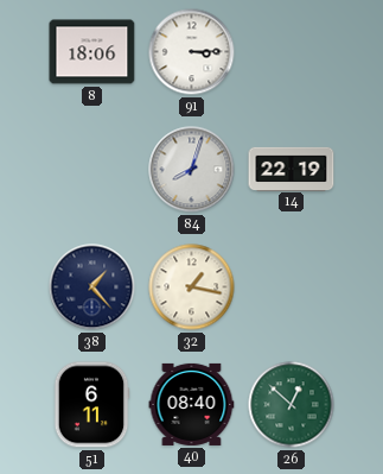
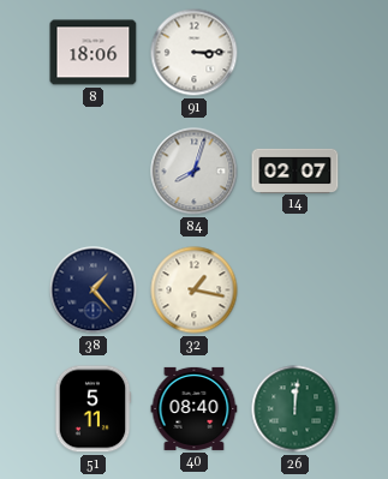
14: 22:19 -> 02:07 (296, 170)
51: 6:11 -> 5:11 (92, 409)
26: 12:52 -> 12:01 (296, 409)
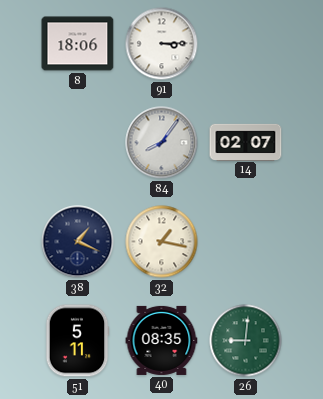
84: 8:03 -> 8:06 (162, 143)
38: 1:23 -> 1:19 (78, 242)
40: 08:40 -> 08:35 (162, 340)
26: 12:01 -> 9:01 (246, 341)
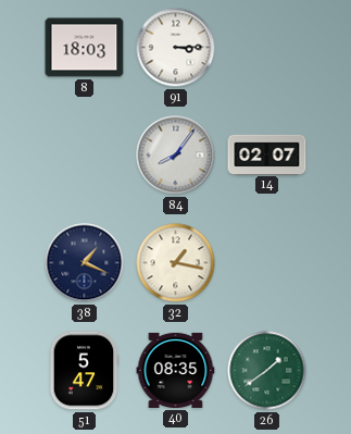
8: 18:06 -> 18:03 (85, 48)
51: 5:11 -> 5:47 (84, 371)
26: 9:01 -> 1:39 (267, 371)
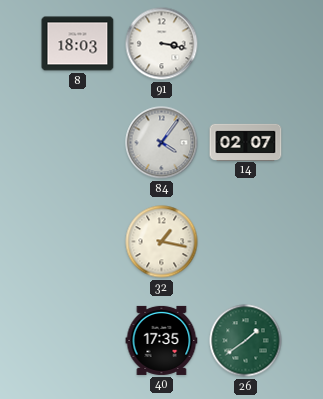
91: 3:15 -> 3:17 (162, 44)
84: 8:06 -> 4:06 (162, 143)
38: 1:19 -> none (85, 263)
51: 5:47 -> none (84, 371)
40: 08:35 -> 17:35 (162, 340)
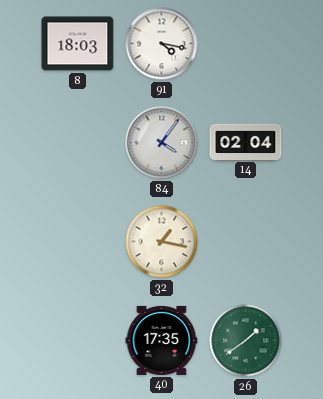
91: 3:17 -> 4:17 (162, 44)
14: 02:07 -> 02:04 (246, 142)
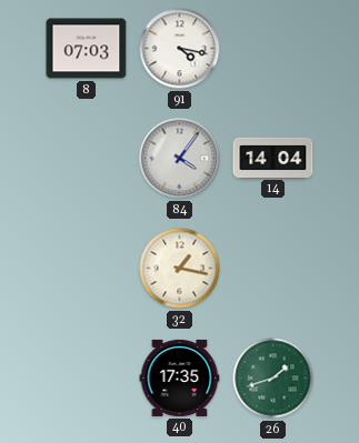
8: 18:03 -> 07:03 (87, 49)
14: 02:04 -> 14:04 (273, 158)
26: 1:39 -> 1:42 (273, 379)
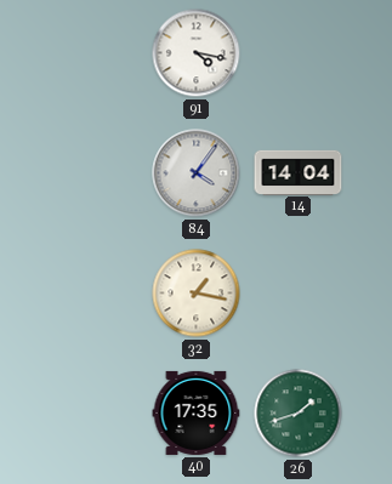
8: 07:03 -> none (87, 49)
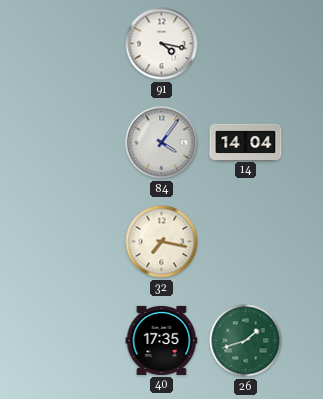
32: 1:17 -> 7:17 (162, 242)
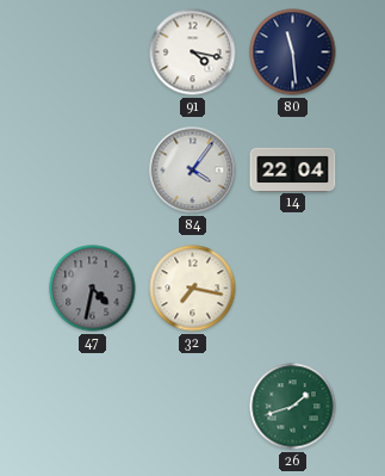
80: none -> 11:29 (293, 52)
14: 14:04 -> 22:04 (293, 169)
47: none -> 4:32 (93, 289)
40: 17:35 -> none (162, 340)
